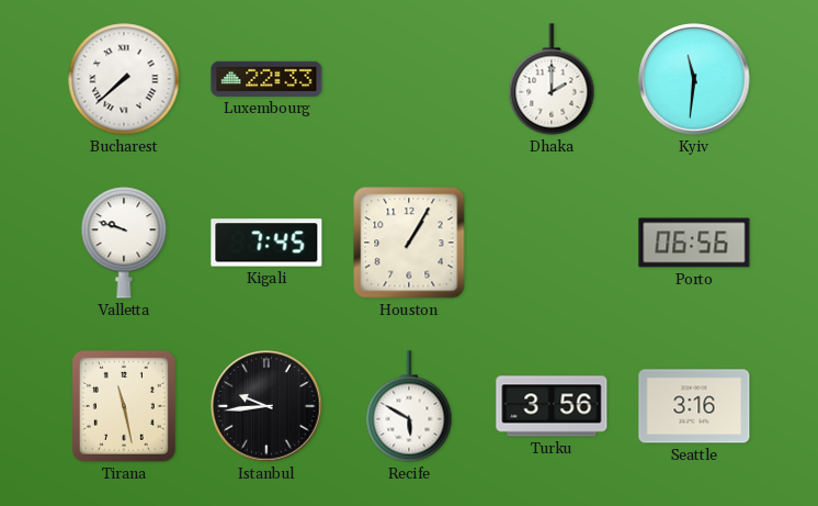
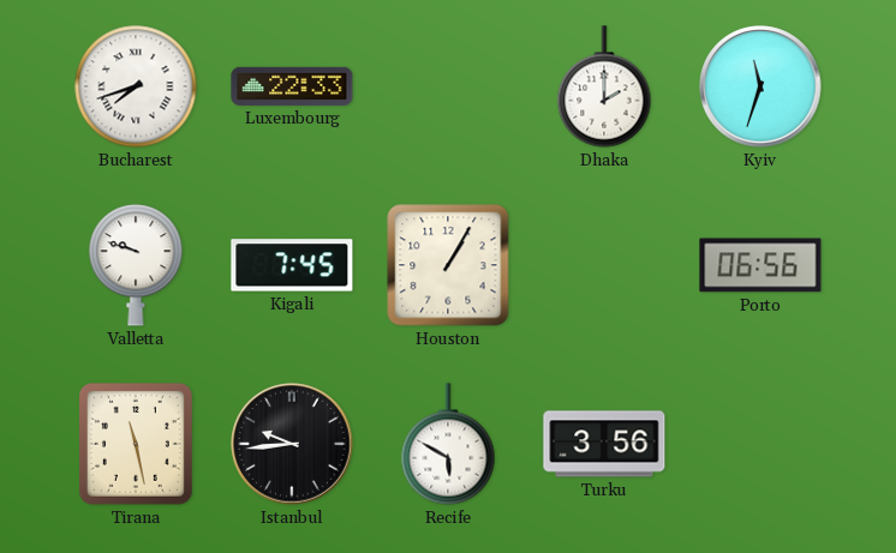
Bucharest: 7:38 -> 7:42 (136, 86)
Kyiv: 11:31 -> 11:33 (760, 86)
Seattle: 3:16 -> none (694, 406)
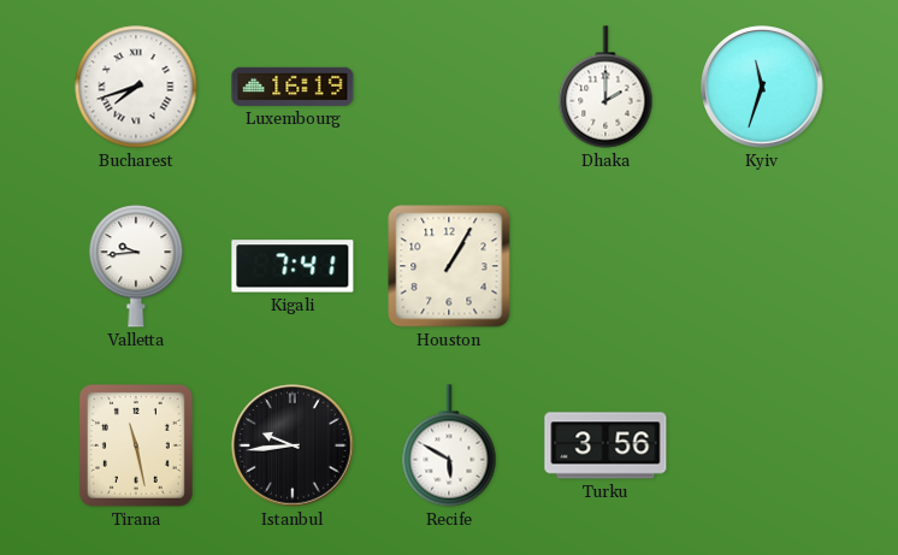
Luxembourg: 22:33 -> 16:19 (293, 87)
Valletta: 9:48 -> 9:44 (136, 266)
Kigali: 7:45 -> 7:41 (293, 266)
Porto: 06:56 -> none (760, 265)
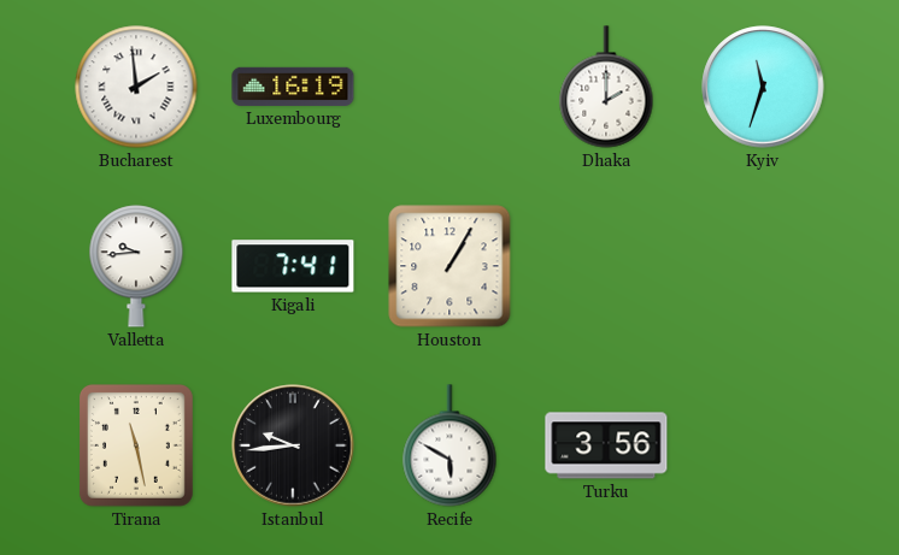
Bucharest: 7:42 -> 1:59 (136, 87)
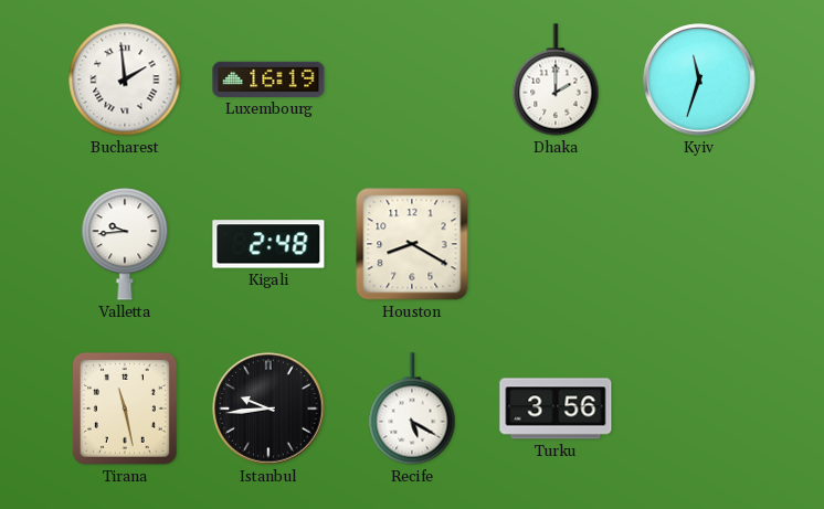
Kigali: 7:41 -> 2:48 (268, 244)
Houston: 1:05 -> 8:20 (412, 244)
Recife: 5:50 -> 5:20 (412, 409)
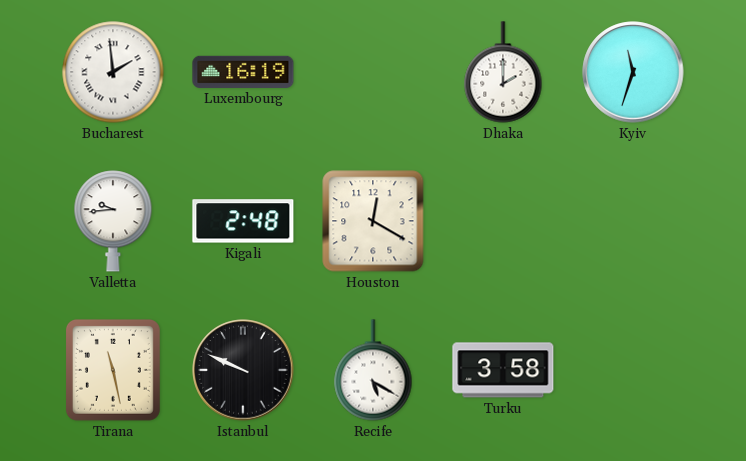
Houston: 8:20 -> 12:20 (373, 221)
Istanbul: 9:44 -> 9:49 (243, 370)
Turku: 3:56 -> 3:58 (503, 370)
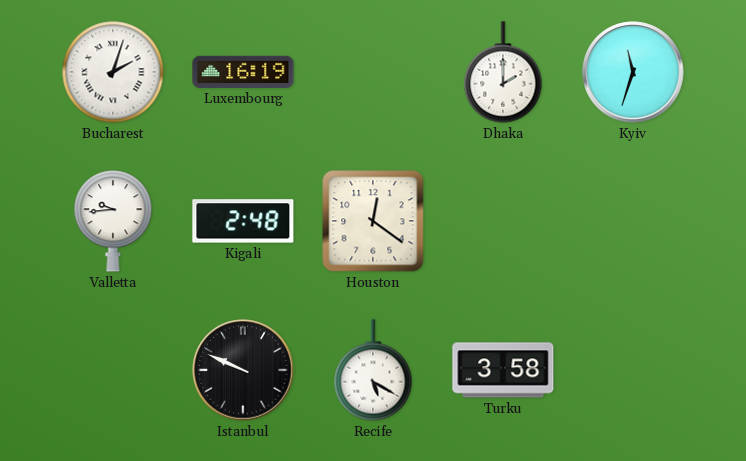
Bucharest: 1:59 -> 2:03 (113, 72)
Houston: 12:20 -> 12:21 (373, 221)
Tirana: 11:28 -> none (113, 370)
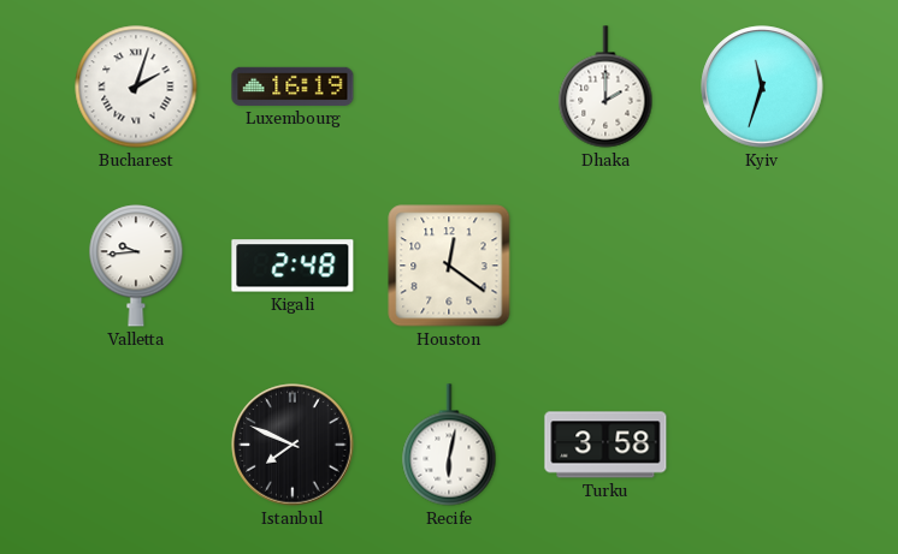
Istanbul: 9:49 -> 7:49 (293, 445)
Recife: 5:20 -> 6:02 (449, 445)
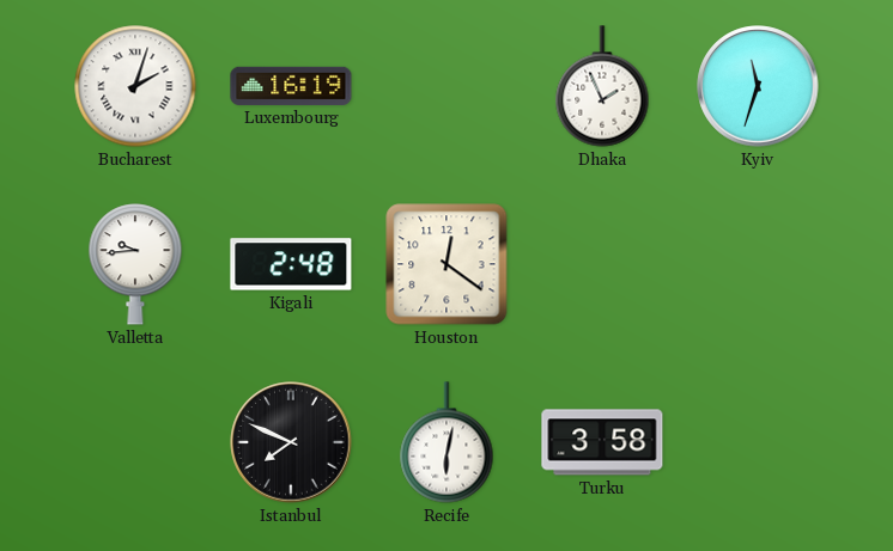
Dhaka: 2:00 -> 1:56 (602, 86)
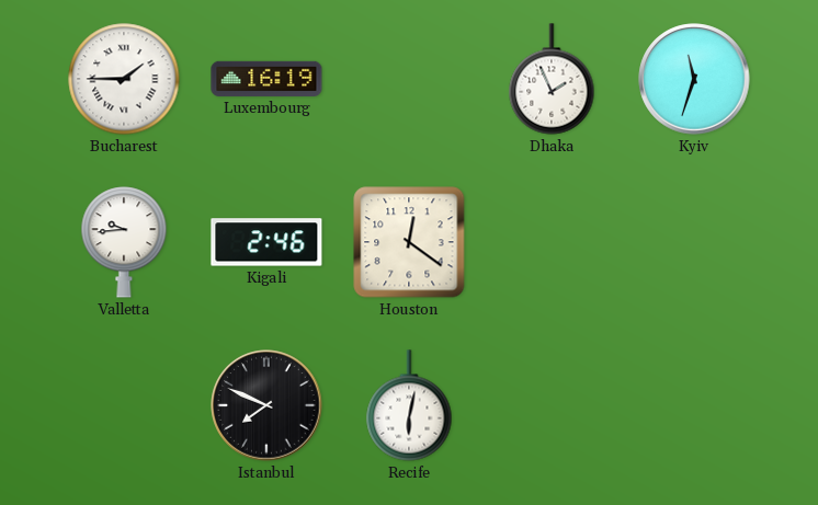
Bucharest: 2:03 -> 1:45 (124, 79)
Kigali: 2:48 -> 2:46 (266, 242)
Turku: 3:58 -> none (602, 442)
